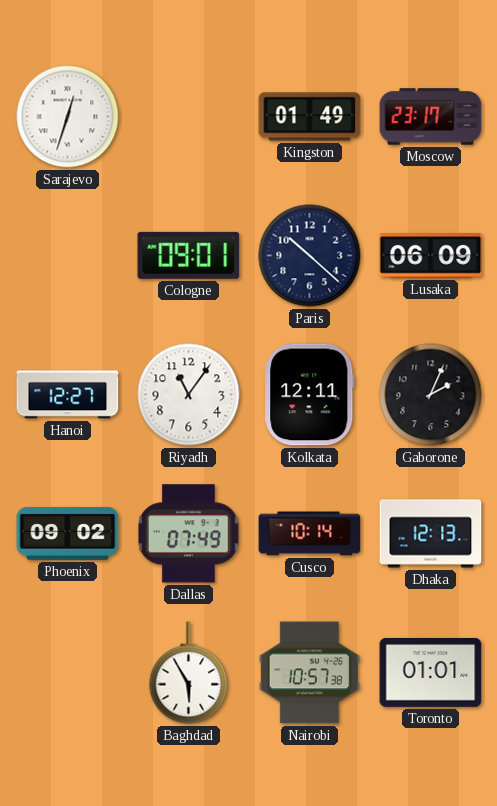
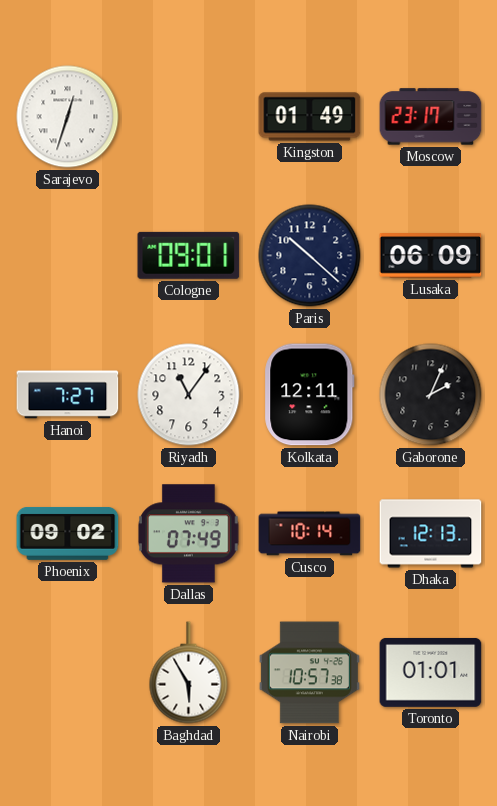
Hanoi: 12:27 -> 7:27 (68, 395)
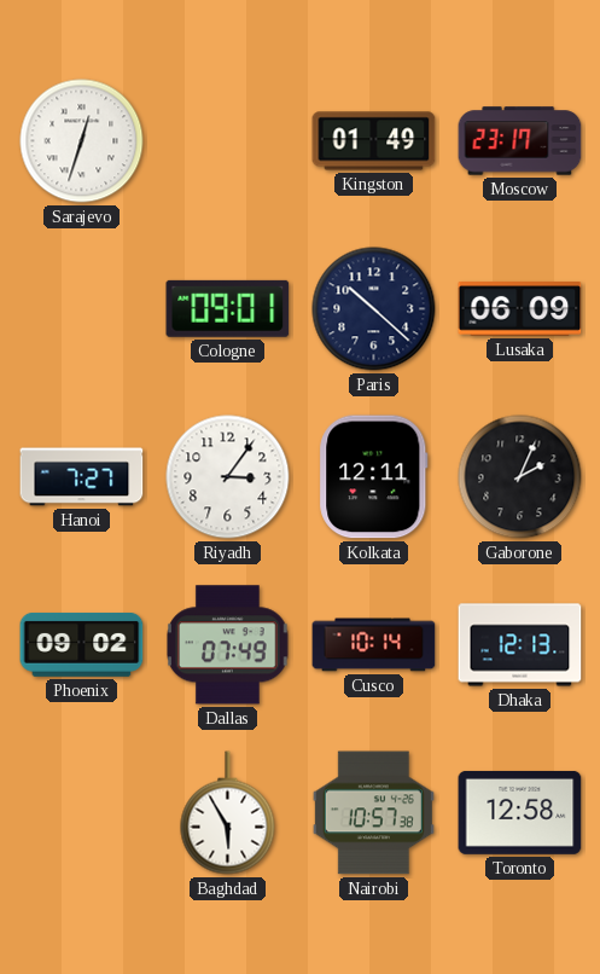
Riyadh: 11:06 -> 3:06 (228, 477)
Toronto: 01:01 -> 12:58 (520, 812)
